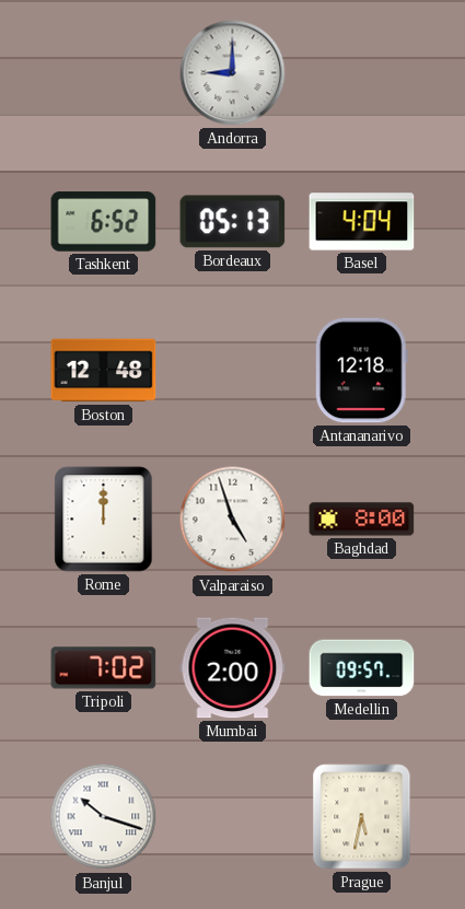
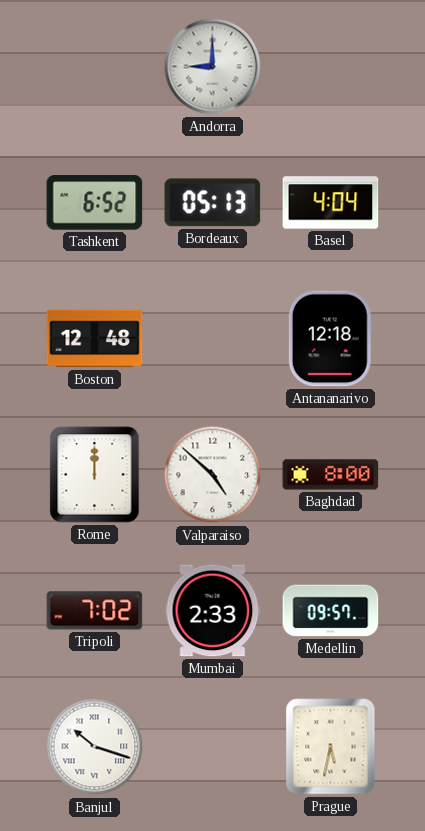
Valparaiso: 4:57 -> 4:52 (213, 475)
Mumbai: 2:00 -> 2:33 (213, 611)
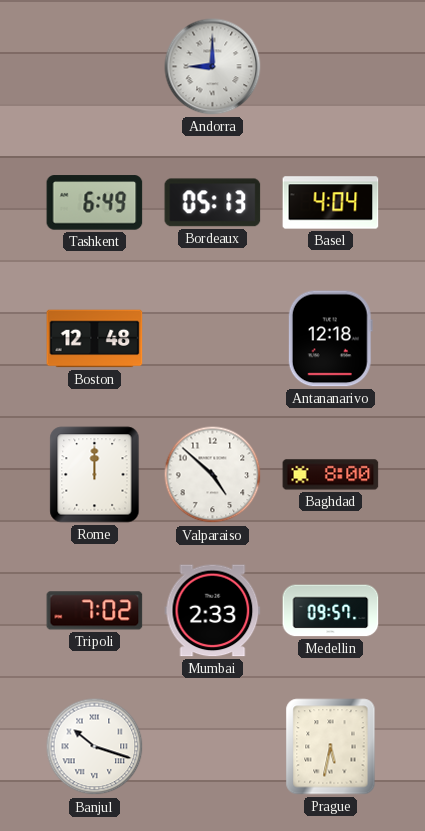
Tashkent: 6:52 -> 6:49 (95, 203)
